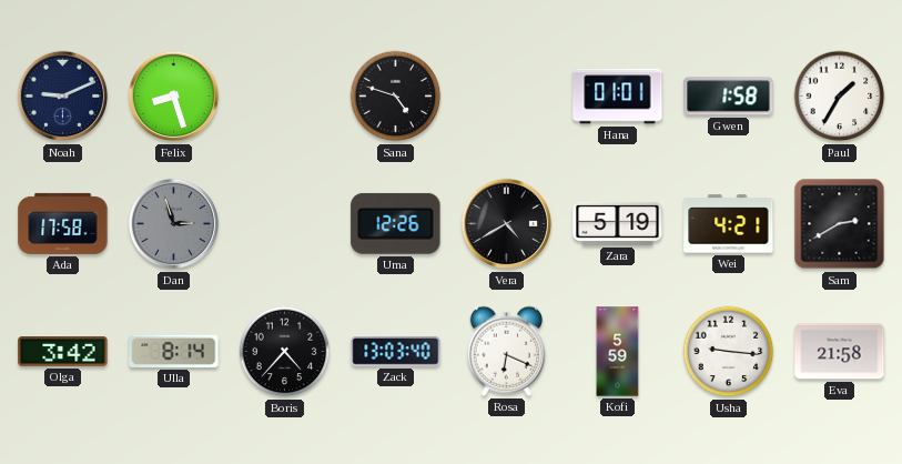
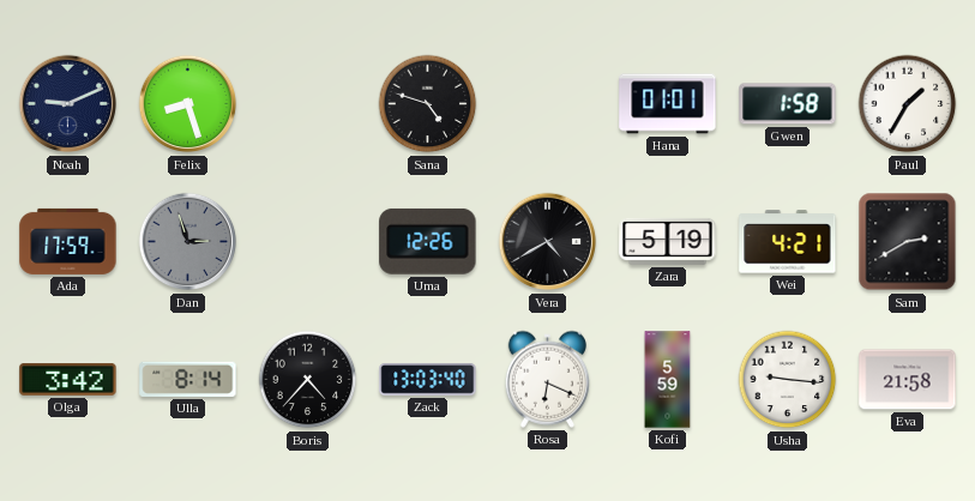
Ada: 17:58 -> 17:59 (68, 241)
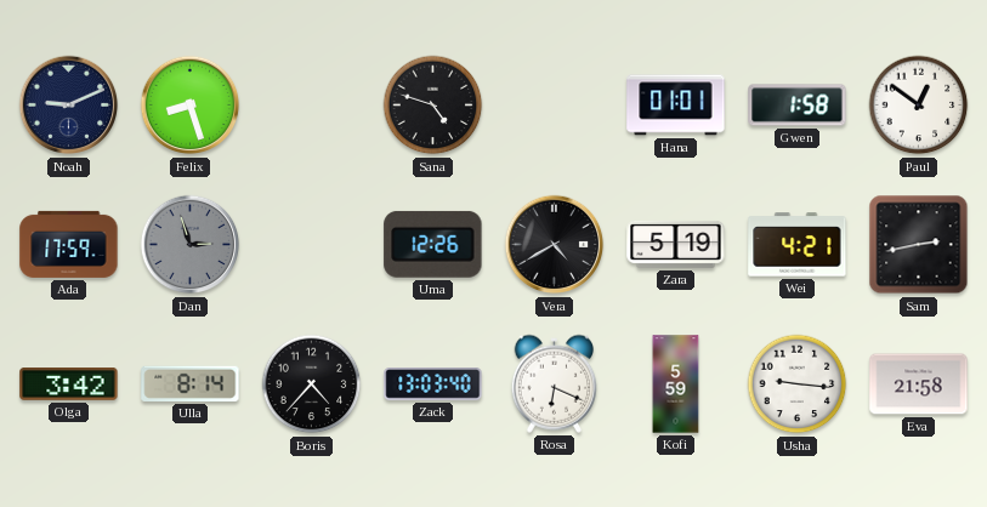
Paul: 1:35 -> 12:51 (919, 106)
Sam: 2:40 -> 2:43 (919, 245)
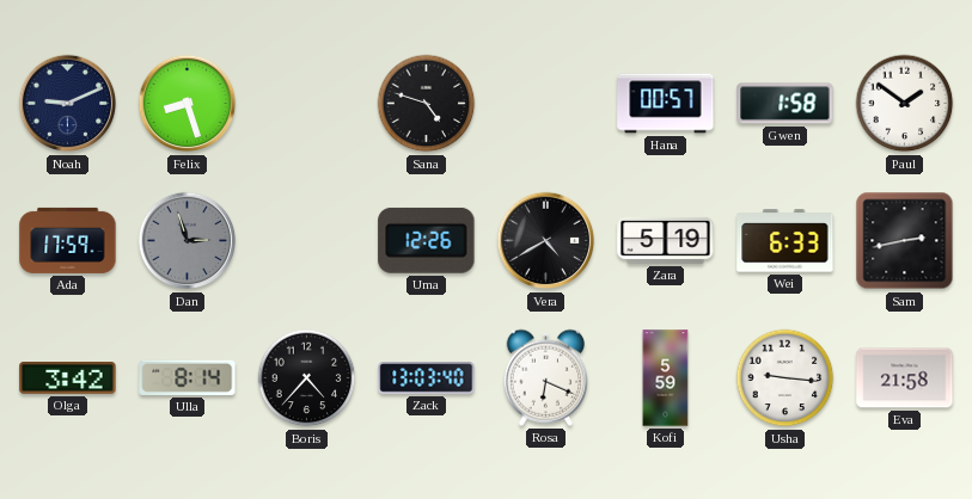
Hana: 01:01 -> 00:57 (666, 104)
Paul: 12:51 -> 1:51 (905, 104)
Wei: 4:21 -> 6:33 (785, 241)
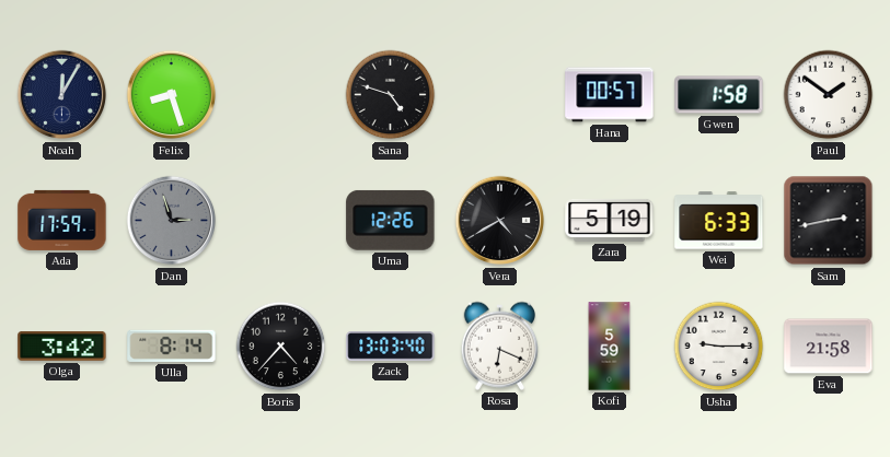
Noah: 9:11 -> 12:05 (62, 95)
Usha: 9:16 -> 9:15 (719, 347)
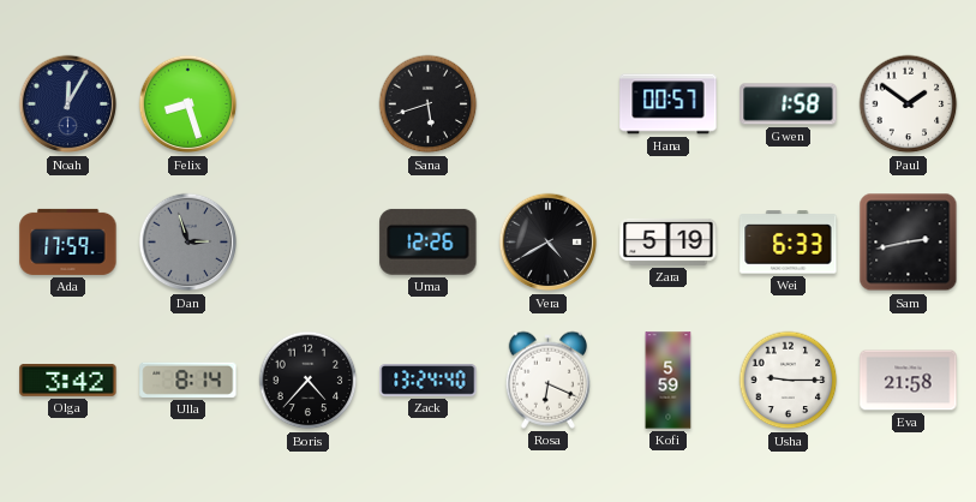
Sana: 4:48 -> 5:42 (429, 104)
Zack: 13:03 -> 13:24 (429, 381)
